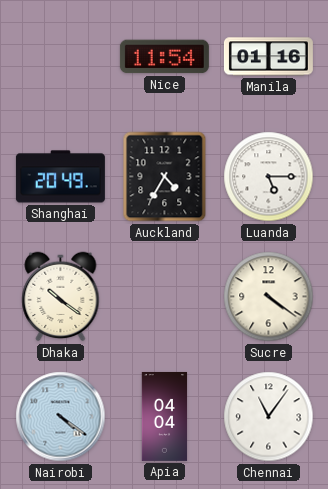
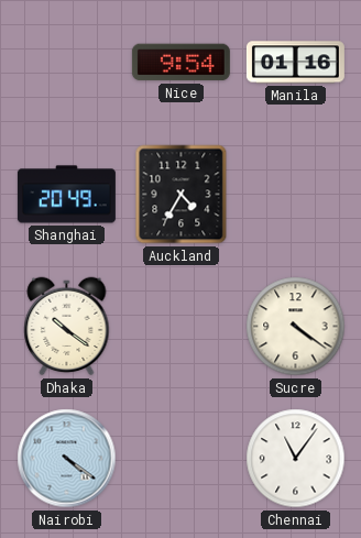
Nice: 11:54 -> 9:54 (180, 63)
Luanda: 5:15 -> none (269, 177)
Apia: 04:04 -> none (165, 416)
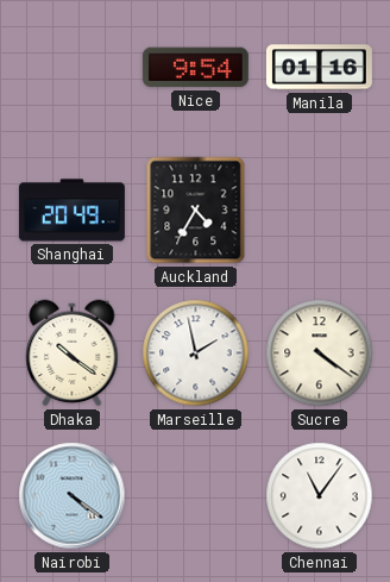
Marseille: none -> 1:58 (196, 353)
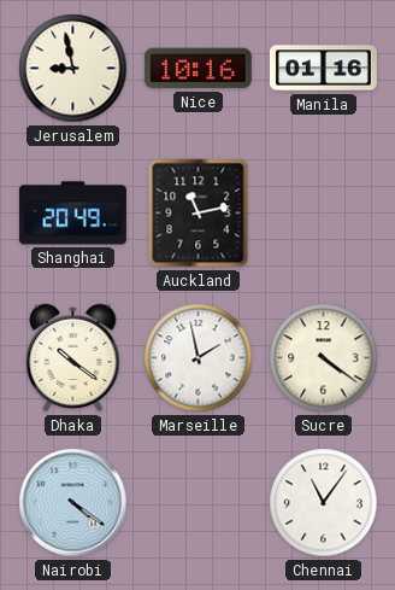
Jerusalem: none -> 8:58 (73, 69)
Nice: 9:54 -> 10:16 (197, 69)
Auckland: 4:35 -> 11:13 (199, 214)
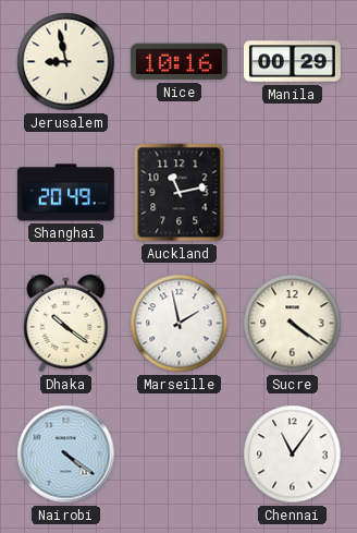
Manila: 01:16 -> 00:29 (292, 62)
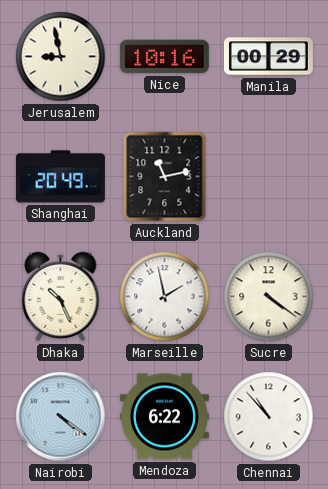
Dhaka: 10:21 -> 10:26 (61, 297)
Mendoza: none -> 6:22 (164, 417)
Chennai: 11:06 -> 10:53 (269, 417)
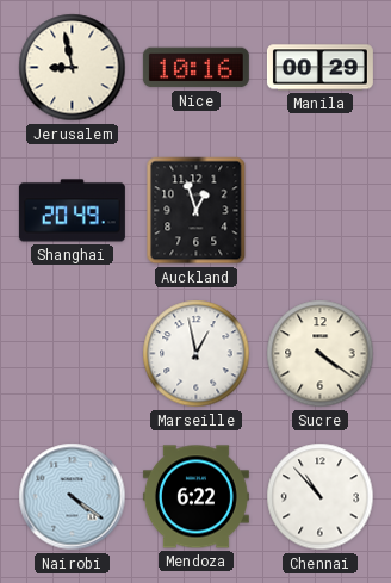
Auckland: 11:13 -> 12:57 (197, 211)
Dhaka: 10:26 -> none (61, 297)
Marseille: 1:58 -> 12:58 (197, 354)
